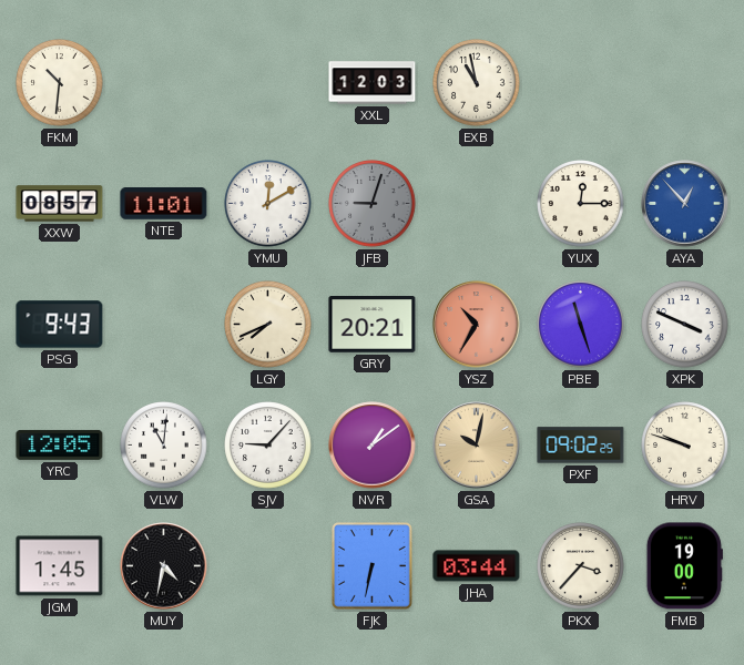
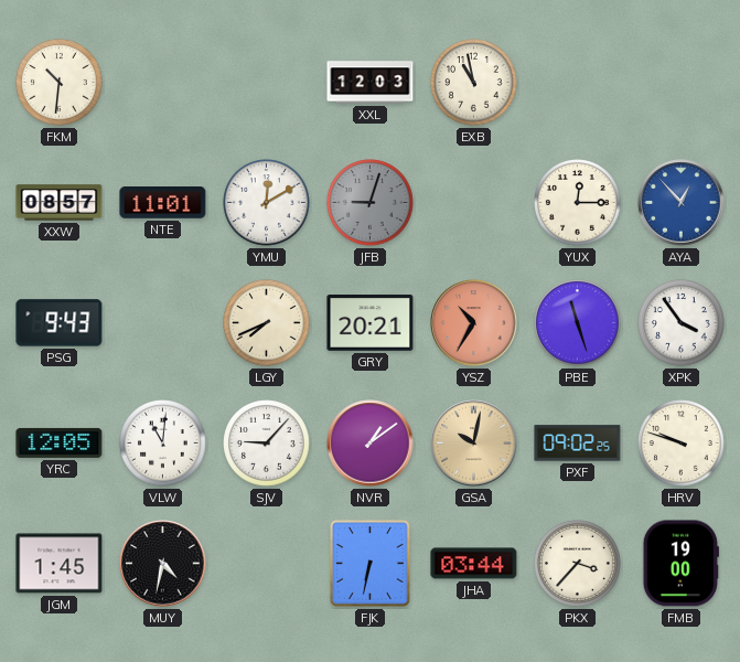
XPK: 3:49 -> 3:54 (682, 323)
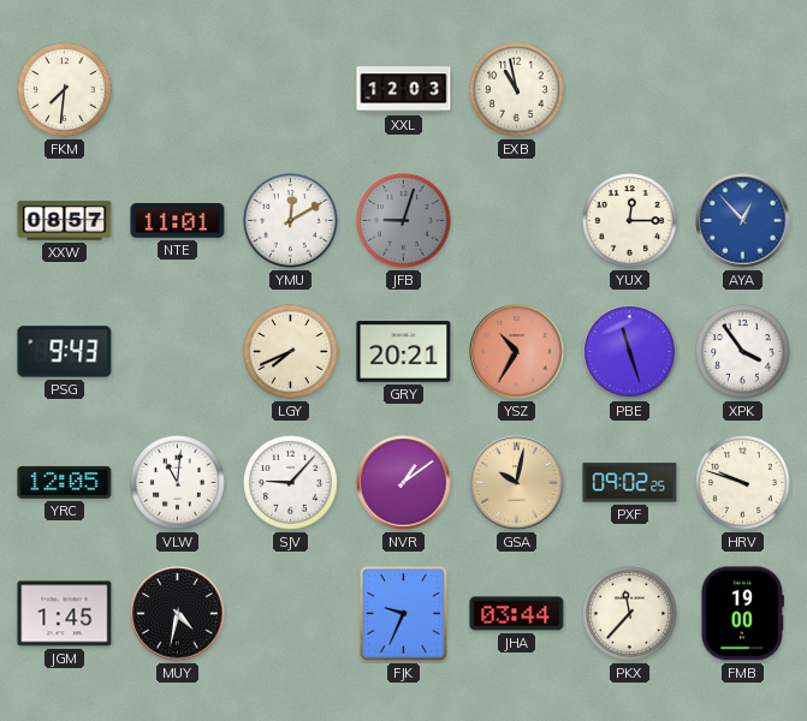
FKM: 10:31 -> 7:31 (65, 90)
FJK: 6:32 -> 9:34 (404, 614)
PKX: 3:37 -> 11:37 (630, 614)
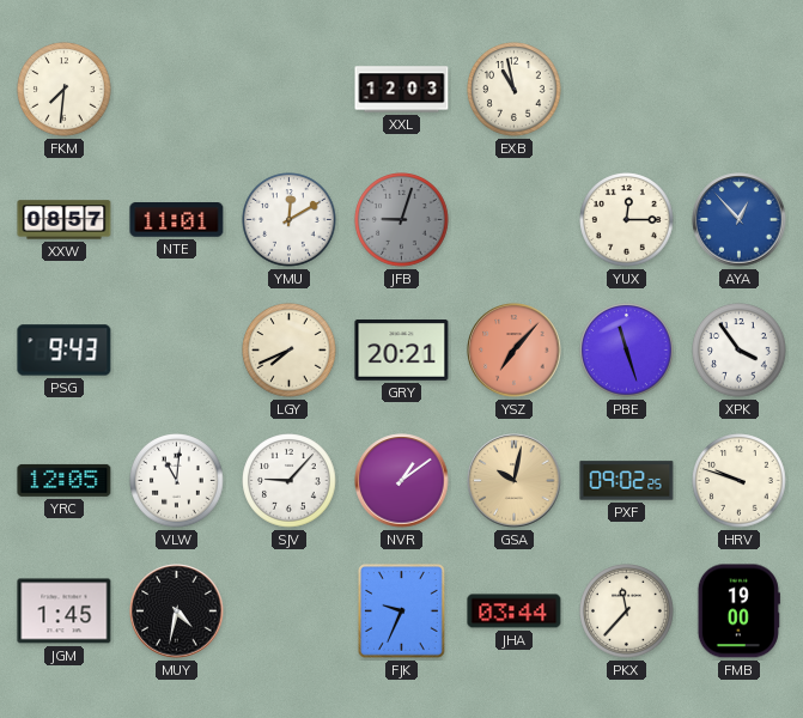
YSZ: 10:35 -> 7:07 (515, 351)
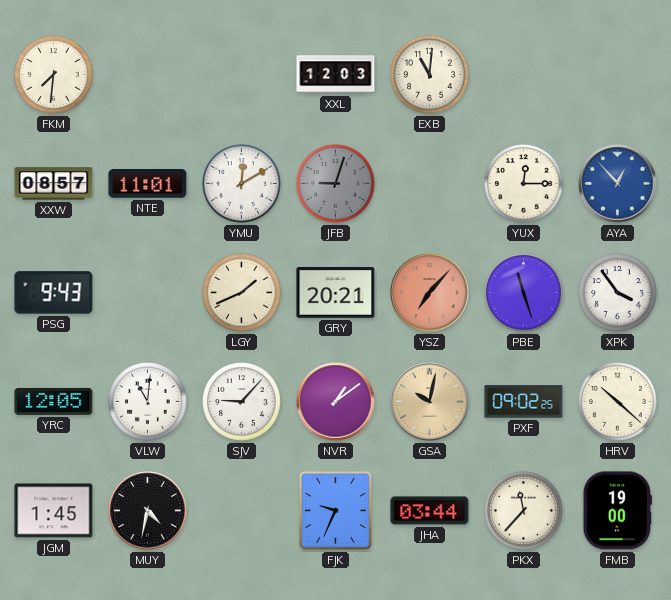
EXB: 10:58 -> 11:01 (430, 75)
LGY: 7:41 -> 1:41 (242, 293)
HRV: 9:48 -> 10:22 (618, 402)
